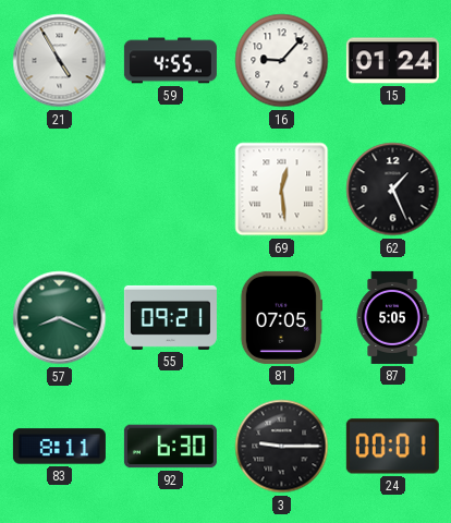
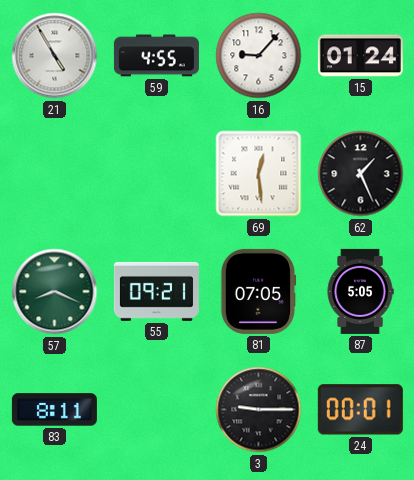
92: 6:30 -> none (170, 447)
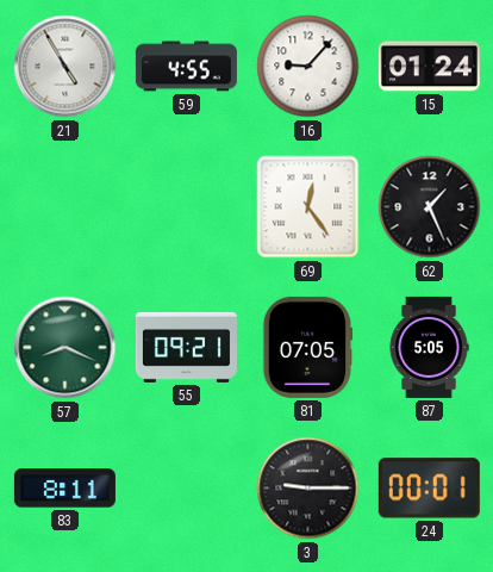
69: 12:29 -> 12:24 (308, 207)
